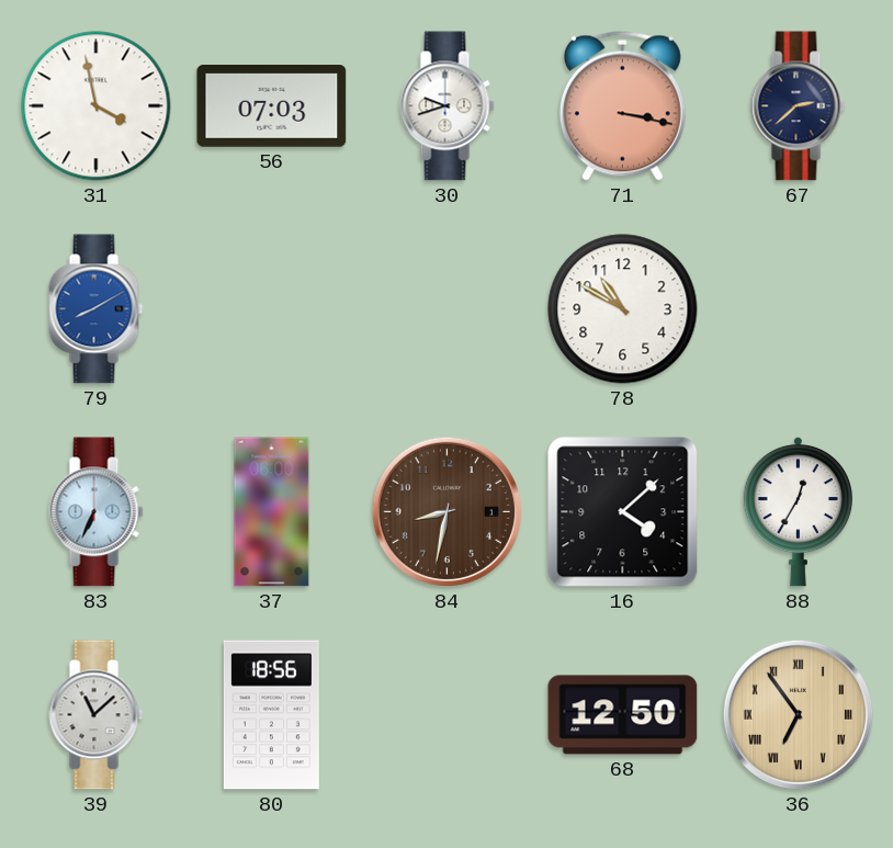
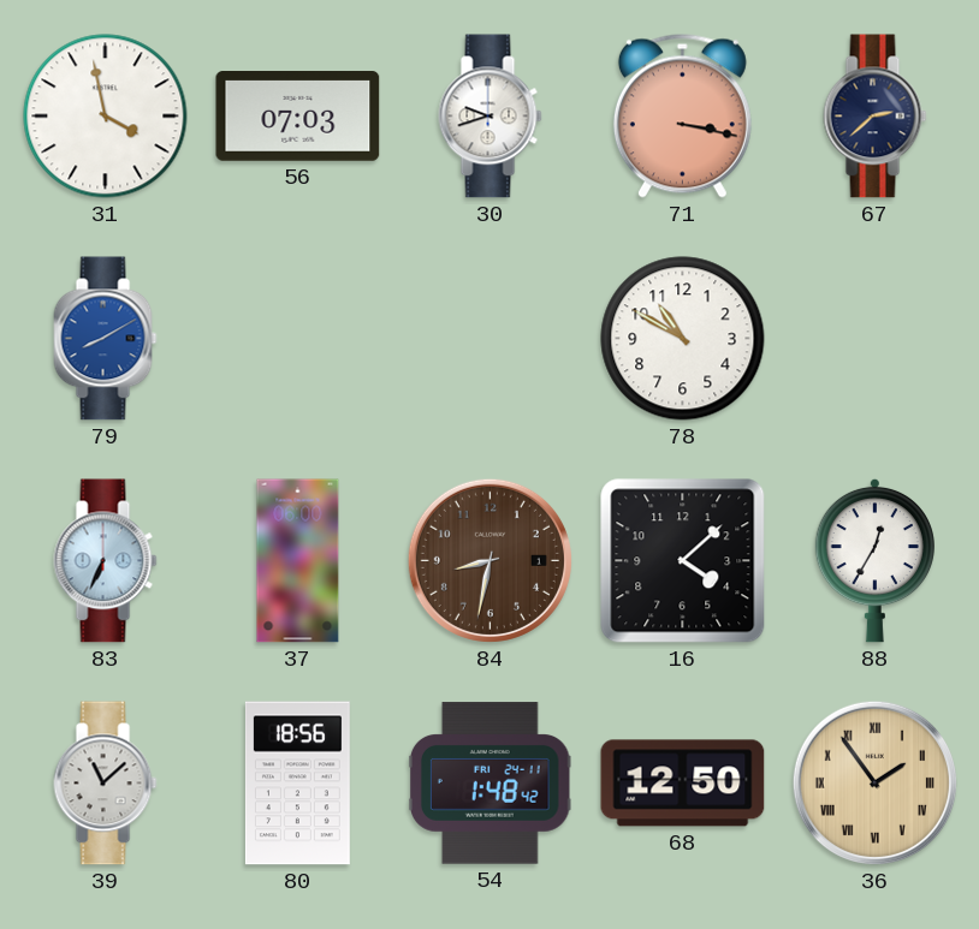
54: none -> 1:48 (489, 784)
36: 6:54 -> 1:54 (874, 782)
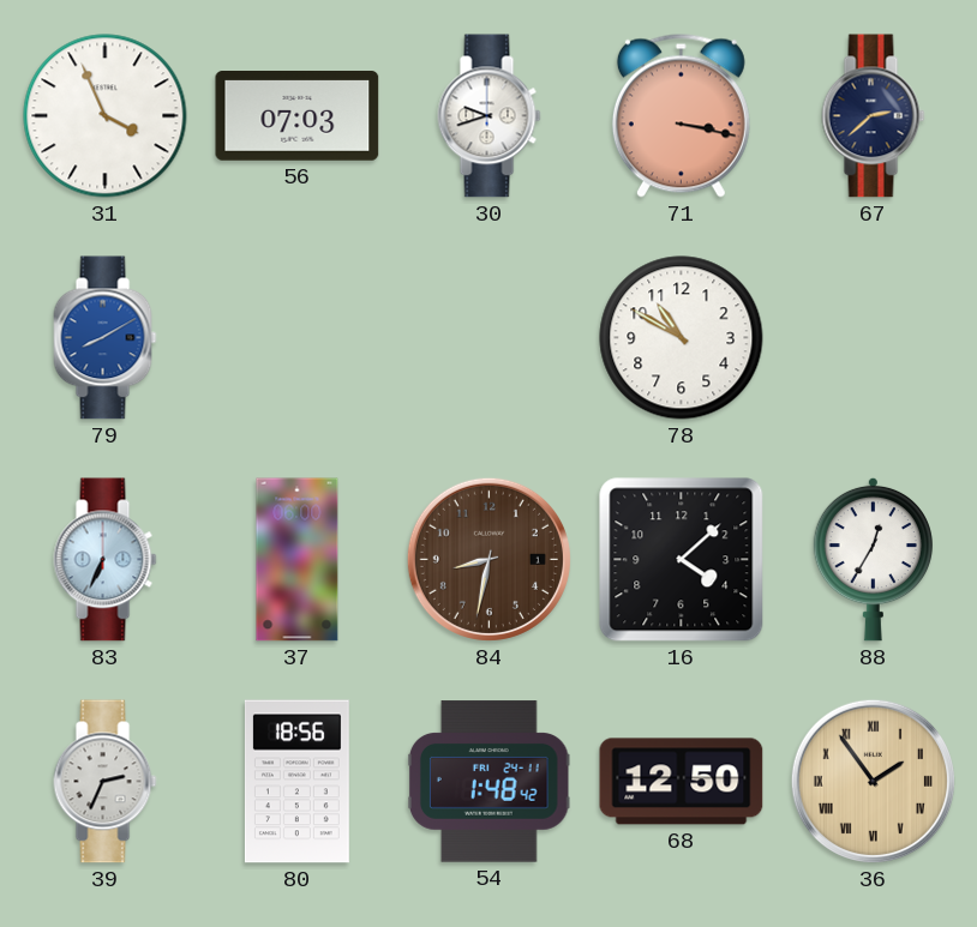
31: 3:58 -> 3:56 (106, 116)
39: 11:08 -> 2:34 (106, 782)
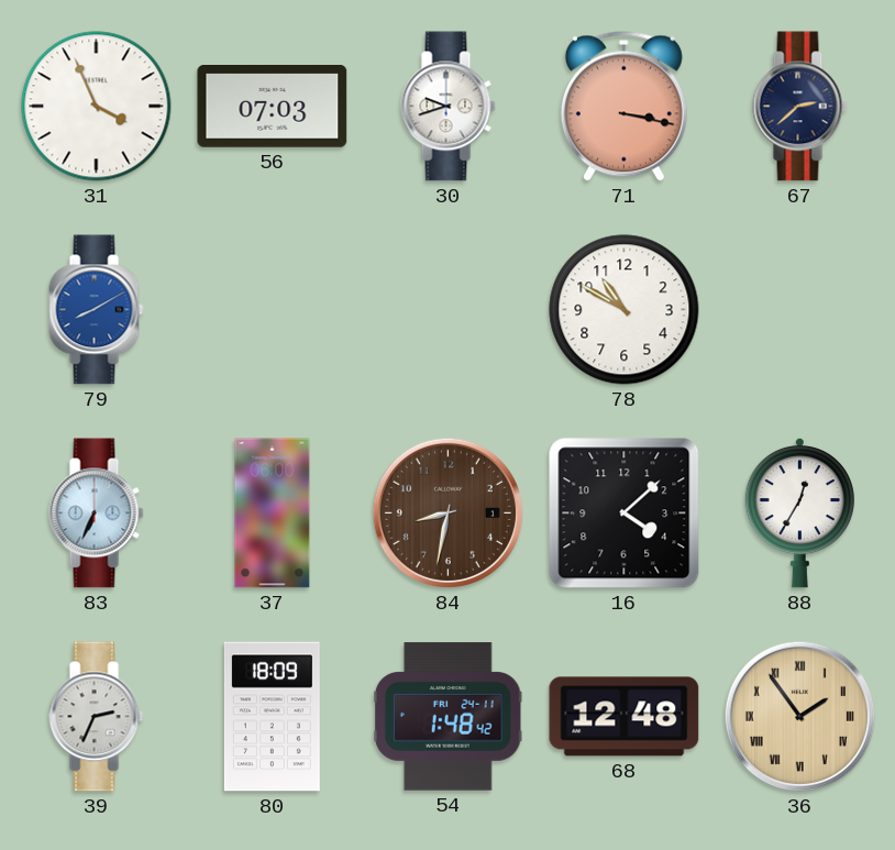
80: 18:56 -> 18:09 (272, 717)
68: 12:50 -> 12:48 (625, 717)
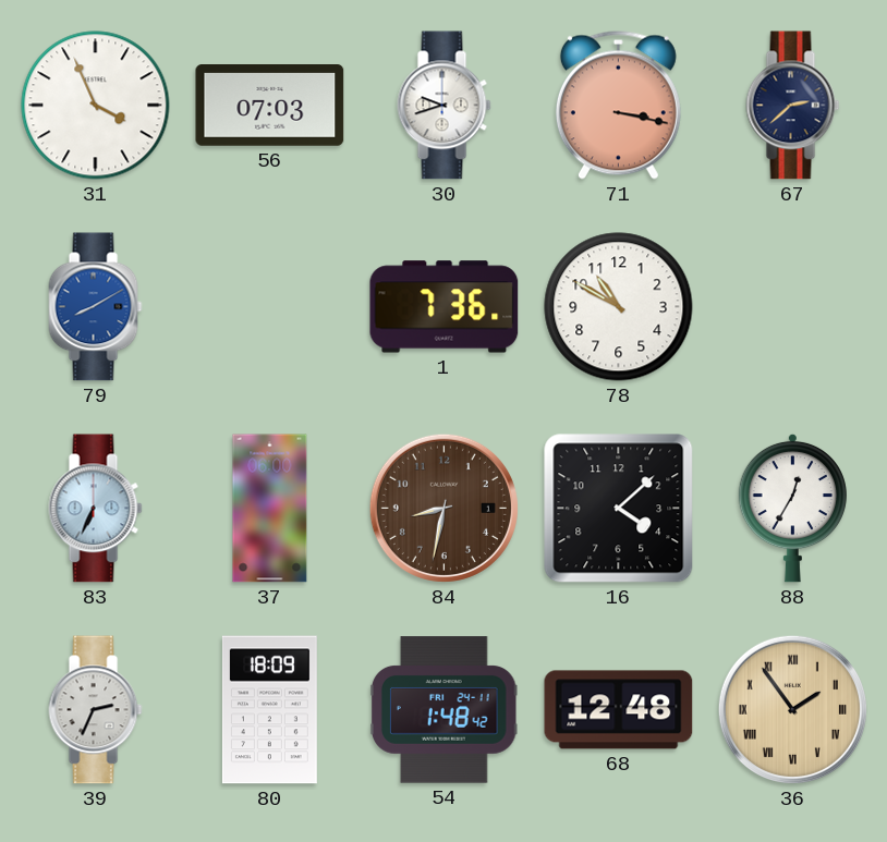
1: none -> 7:36 (445, 307)
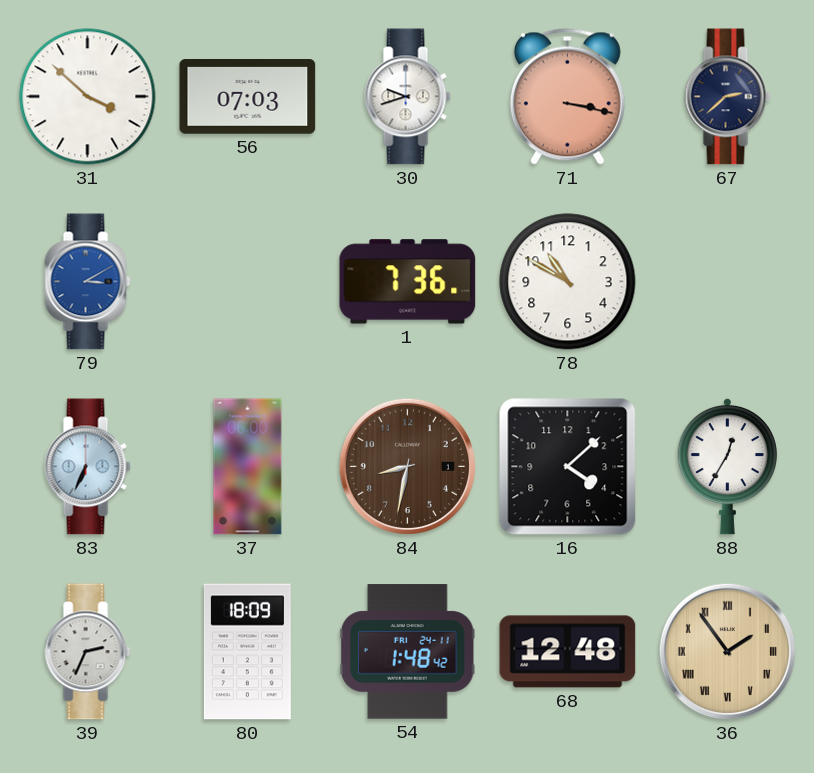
31: 3:56 -> 3:52 (88, 97)
79: 8:10 -> 3:10 (88, 282)
